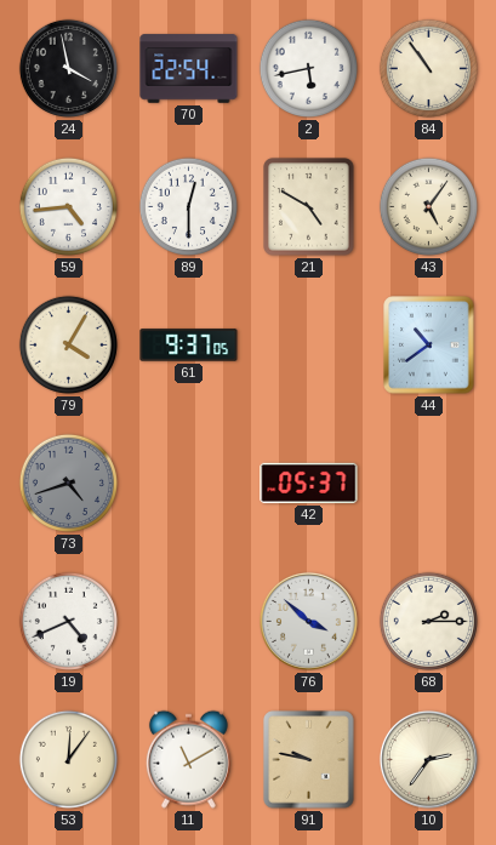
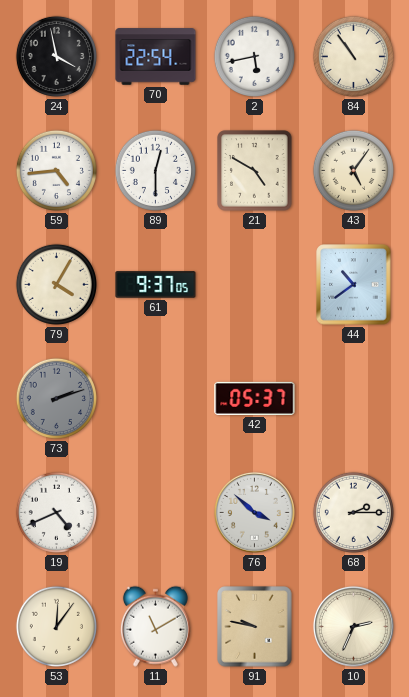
73: 4:42 -> 2:12 (56, 398)
10: 2:36 -> 2:34 (353, 626)
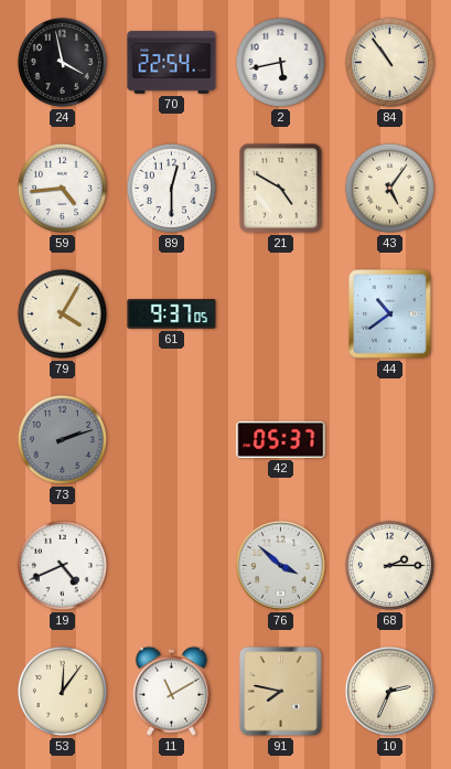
91: 9:47 -> 7:47 (281, 692)
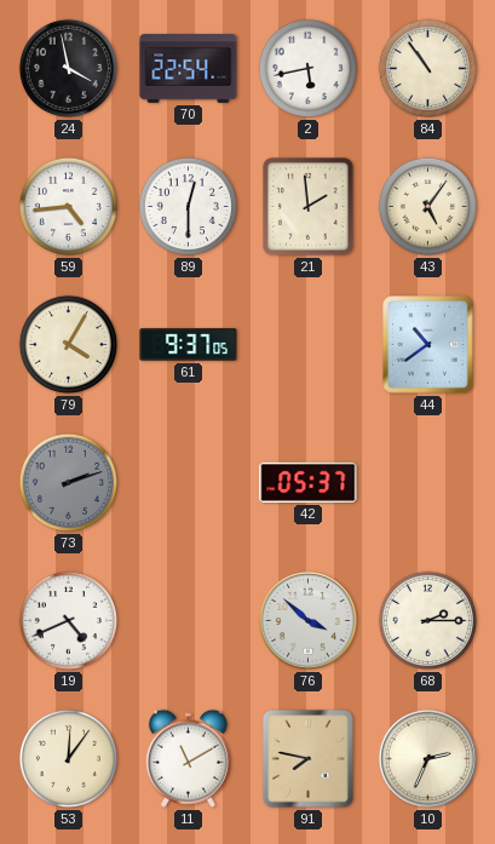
21: 4:50 -> 1:59 (309, 207)
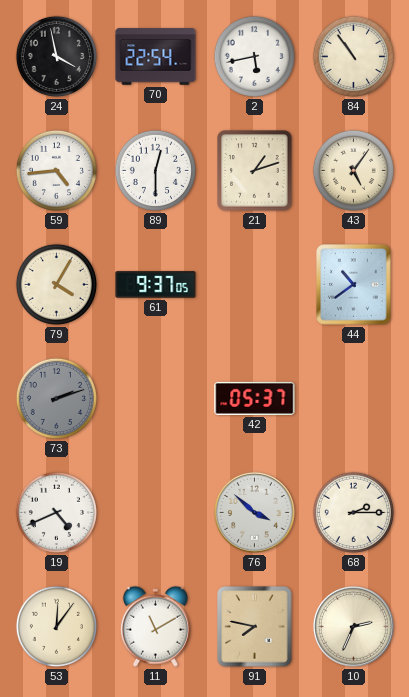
21: 1:59 -> 1:12 (255, 171)
